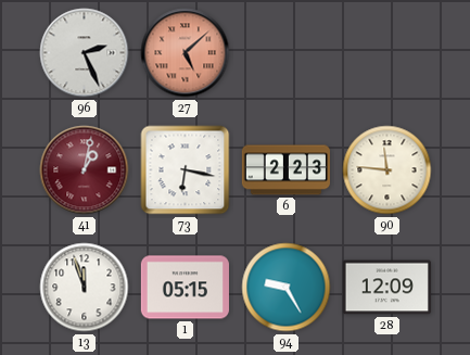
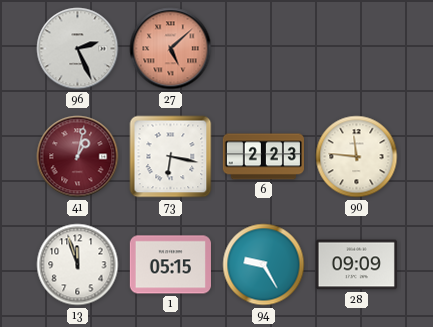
28: 12:09 -> 09:09 (356, 265)
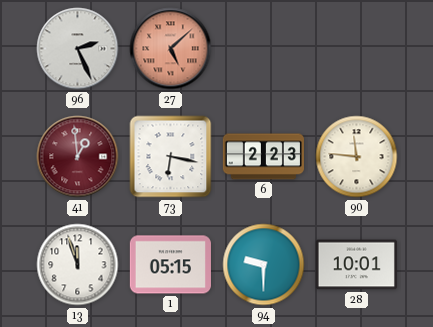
41: 1:02 -> 12:59 (78, 157)
94: 9:25 -> 9:30 (264, 265)
28: 09:09 -> 10:01 (356, 265)
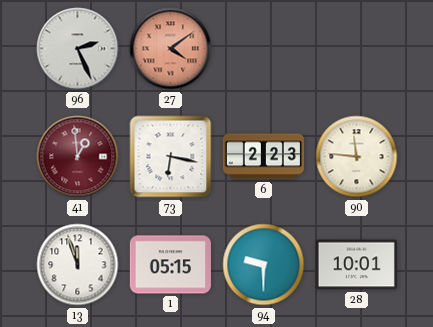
27: 5:08 -> 4:09 (171, 49)
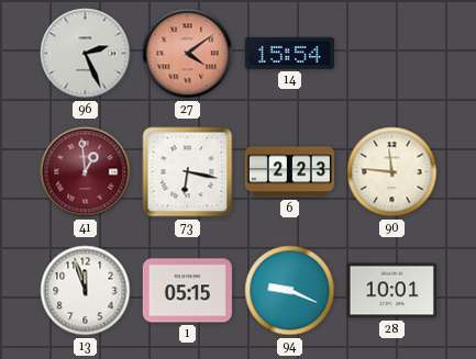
14: none -> 15:54 (289, 53)
94: 9:30 -> 9:19 (290, 291)
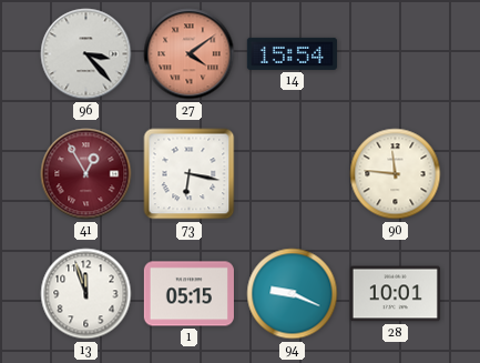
96: 2:26 -> 3:23 (86, 54)
41: 12:59 -> 12:55 (86, 174)
6: 2:23 -> none (289, 172)
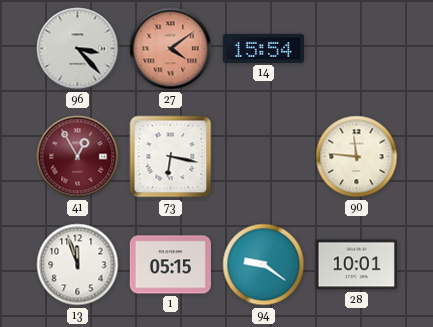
94: 9:19 -> 9:21 (264, 265)
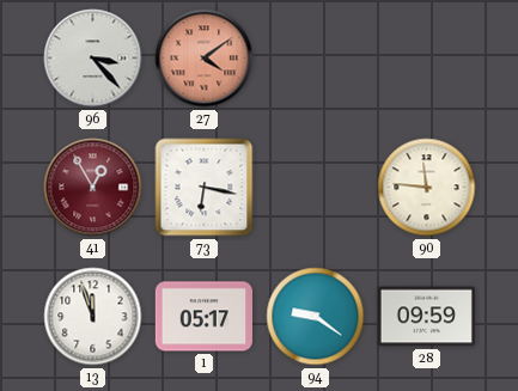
14: 15:54 -> none (263, 48)
1: 05:15 -> 05:17 (203, 317)
28: 10:01 -> 09:59 (426, 317)
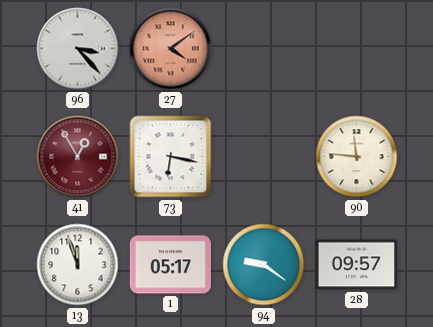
28: 09:59 -> 09:57 (356, 265)
